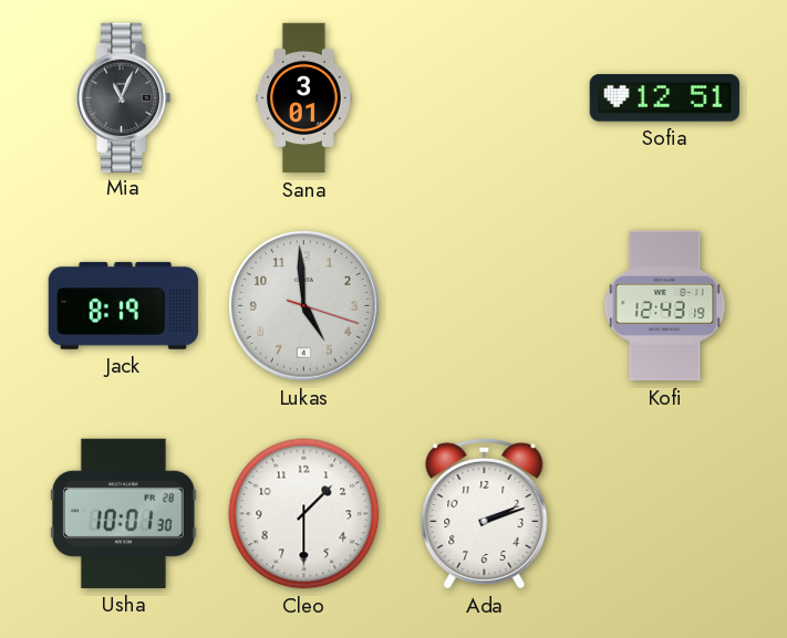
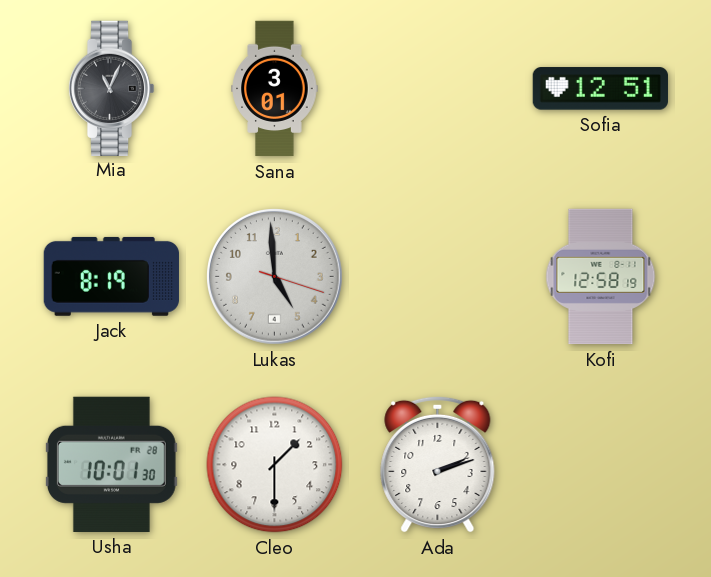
Kofi: 12:43 -> 12:58 (601, 277)
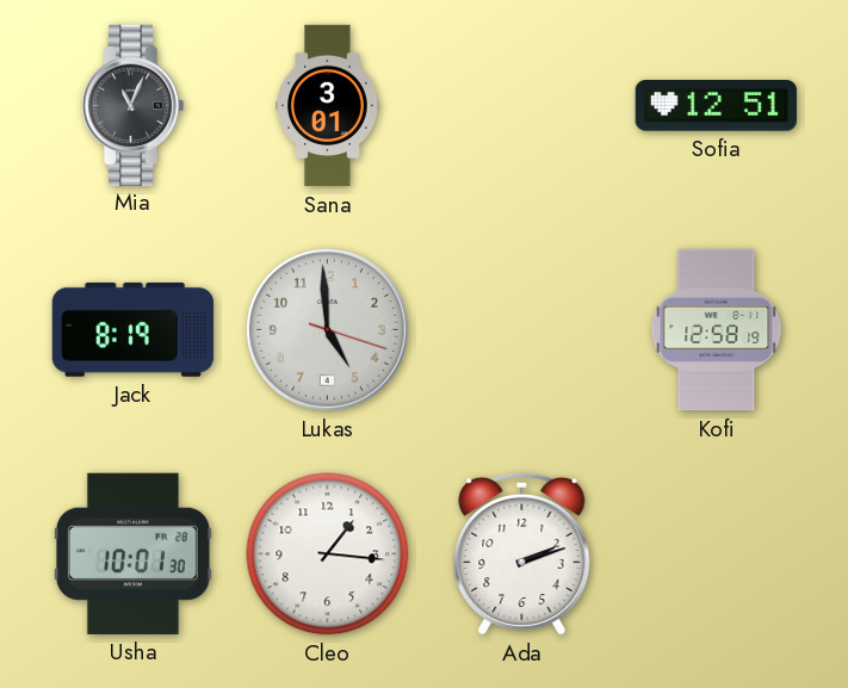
Cleo: 1:30 -> 1:16 (328, 554)
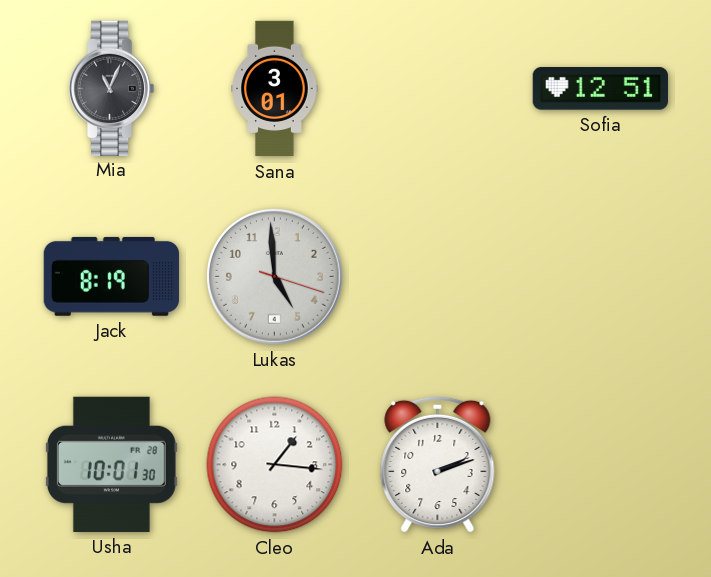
Kofi: 12:58 -> none (717, 330)
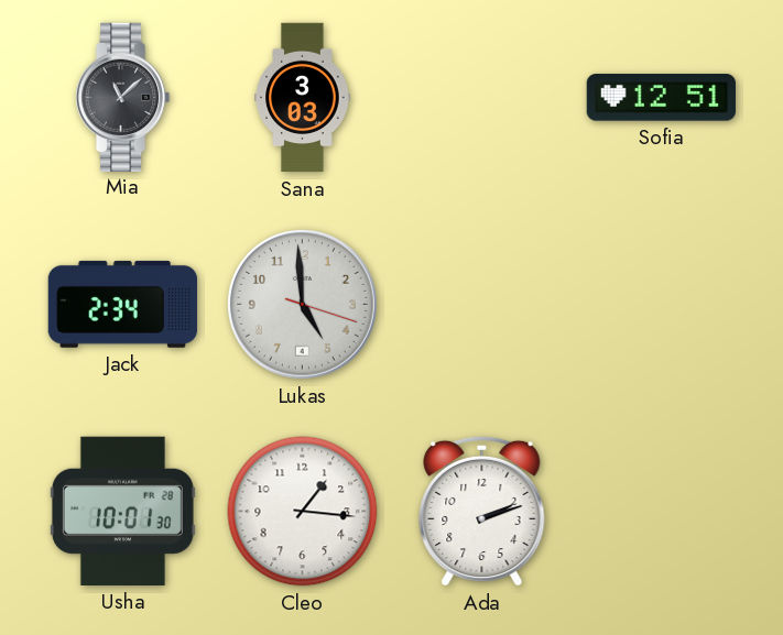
Mia: 11:04 -> 11:08 (122, 97)
Sana: 3:01 -> 3:03 (303, 98)
Jack: 8:19 -> 2:34 (122, 304)
